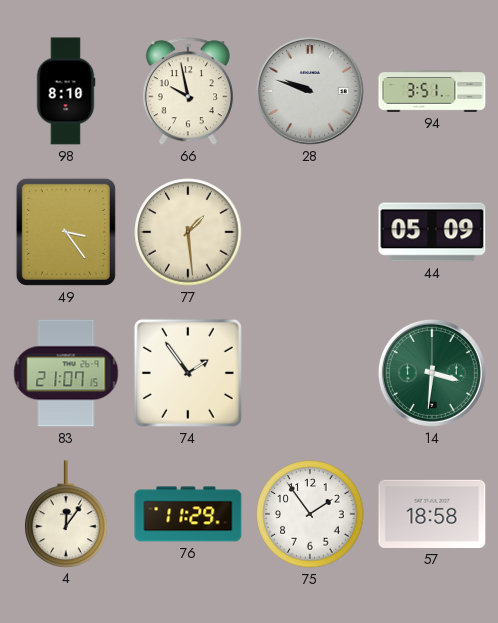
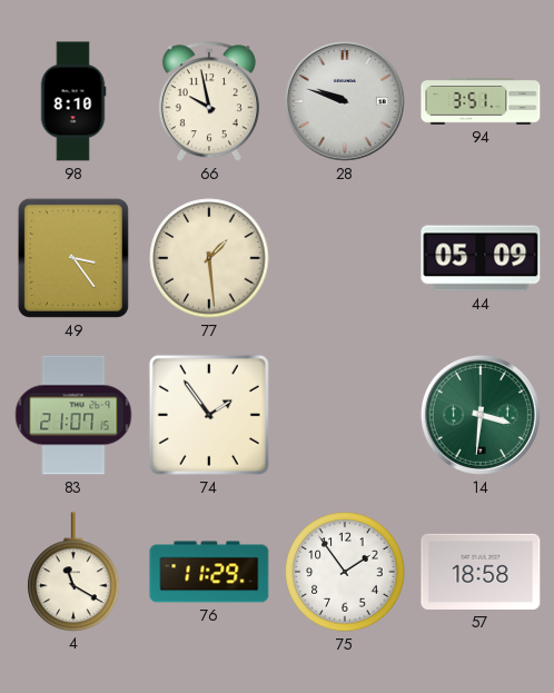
4: 12:06 -> 11:20 (73, 572)
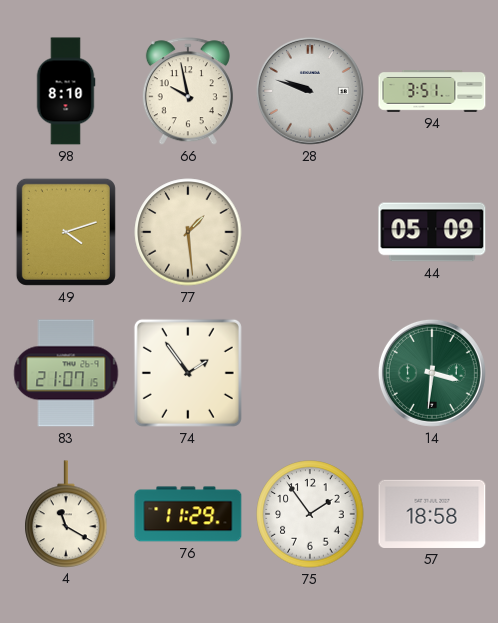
49: 3:24 -> 4:12 (66, 232)
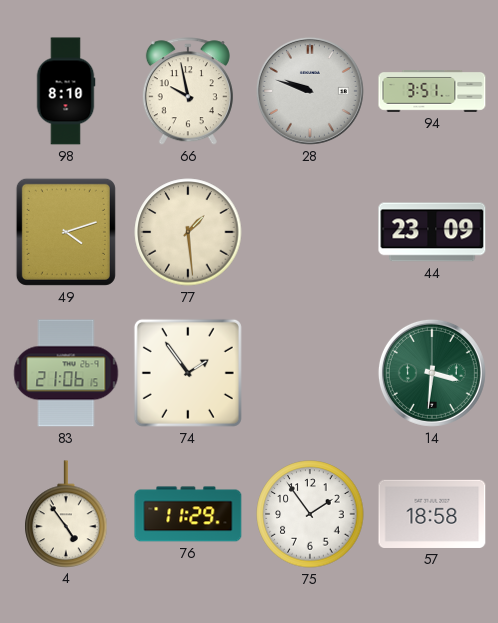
44: 05:09 -> 23:09 (432, 232)
83: 21:07 -> 21:06 (66, 373)
4: 11:20 -> 4:54 (66, 514)
